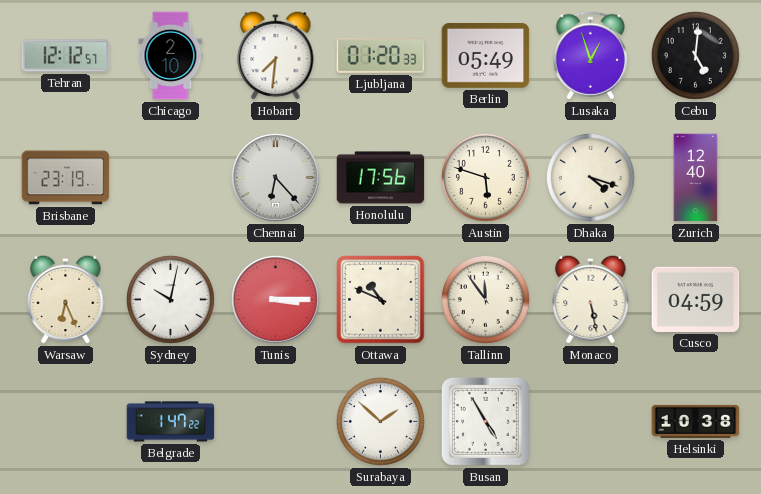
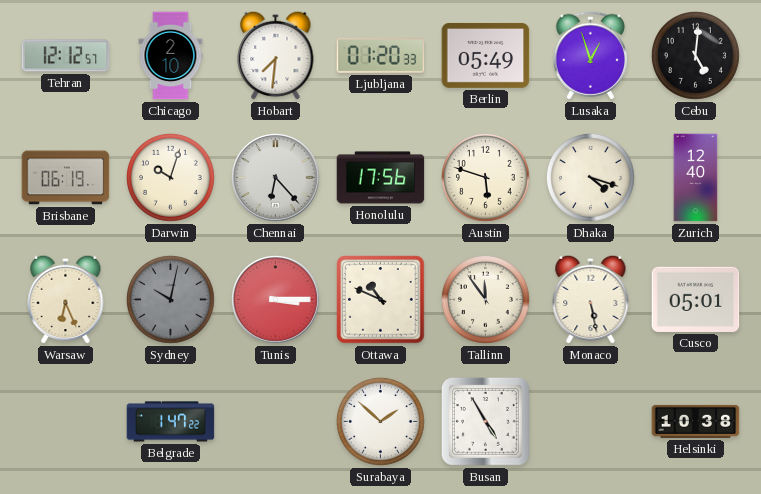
Brisbane: 23:19 -> 06:19 (66, 178)
Darwin: none -> 10:03 (170, 177)
Sydney dial: white -> grey (170, 299)
Cusco: 04:59 -> 05:01 (696, 299)
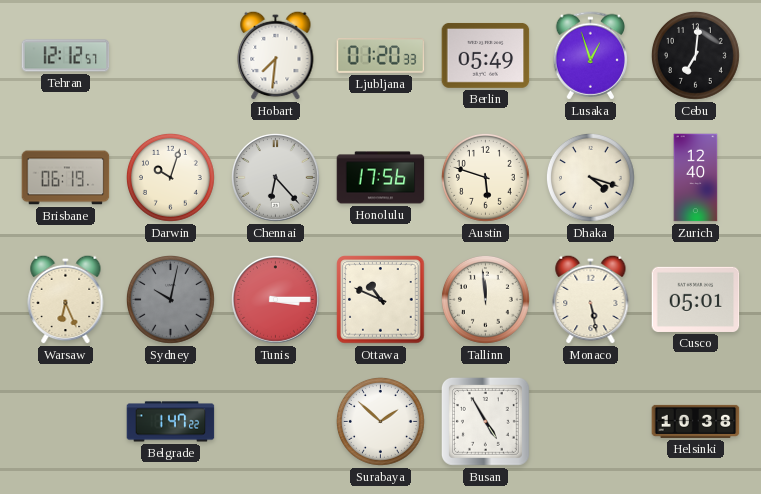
Chicago: 2:10 -> none (171, 56)
Cebu: 5:01 -> 7:01 (695, 55)
Tallinn: 11:54 -> 11:59 (485, 299)
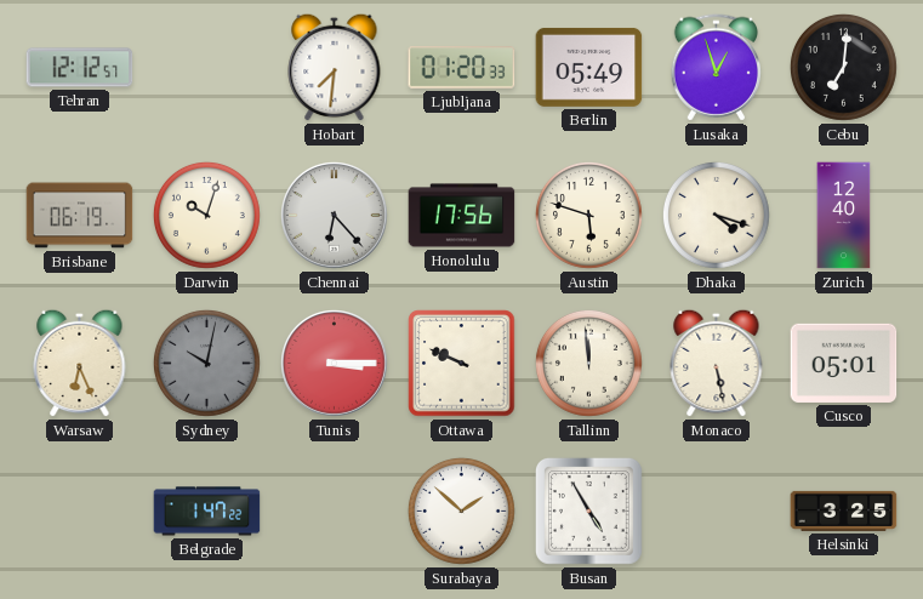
Ottawa: 10:49 -> 9:49 (462, 364)
Helsinki: 10:38 -> 3:25 (844, 510)
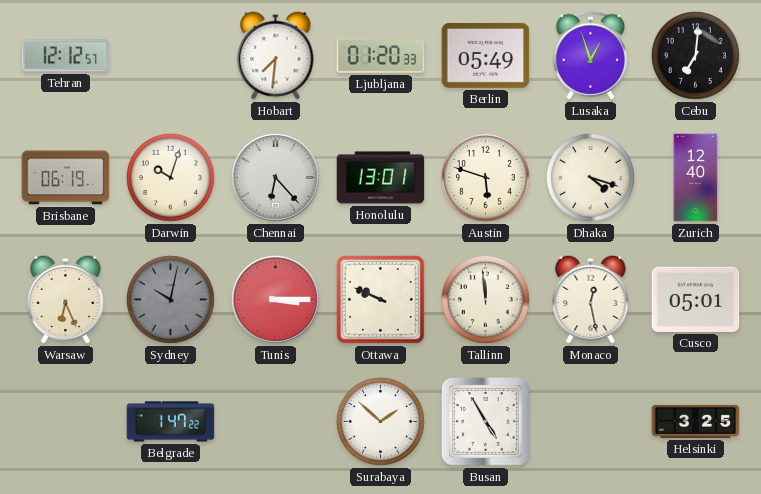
Honolulu: 17:56 -> 13:01 (381, 178)
Monaco: 5:28 -> 12:28 (591, 299)
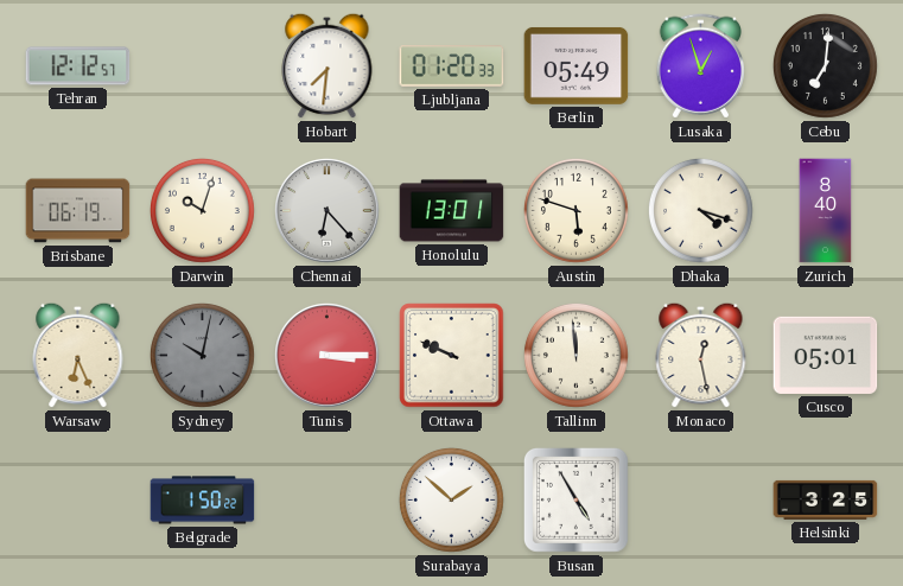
Zurich: 12:40 -> 8:40 (826, 211)
Belgrade: 1:47 -> 1:50 (203, 501)
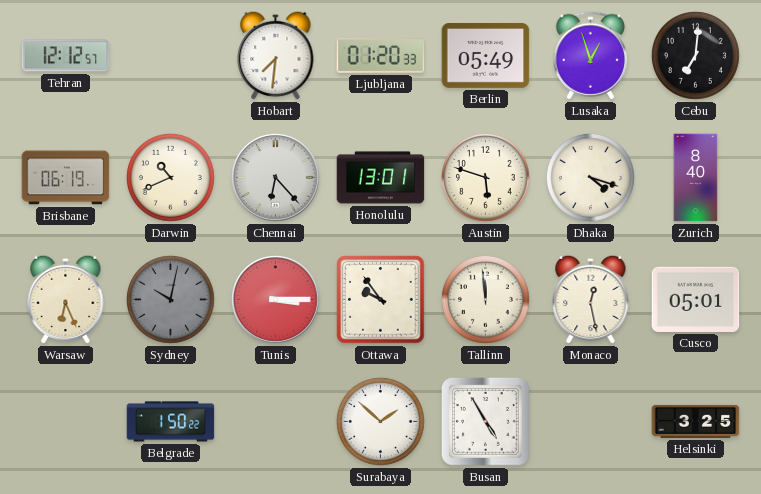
Darwin: 10:03 -> 10:41 (170, 177)
Ottawa: 9:49 -> 9:54 (381, 300)
